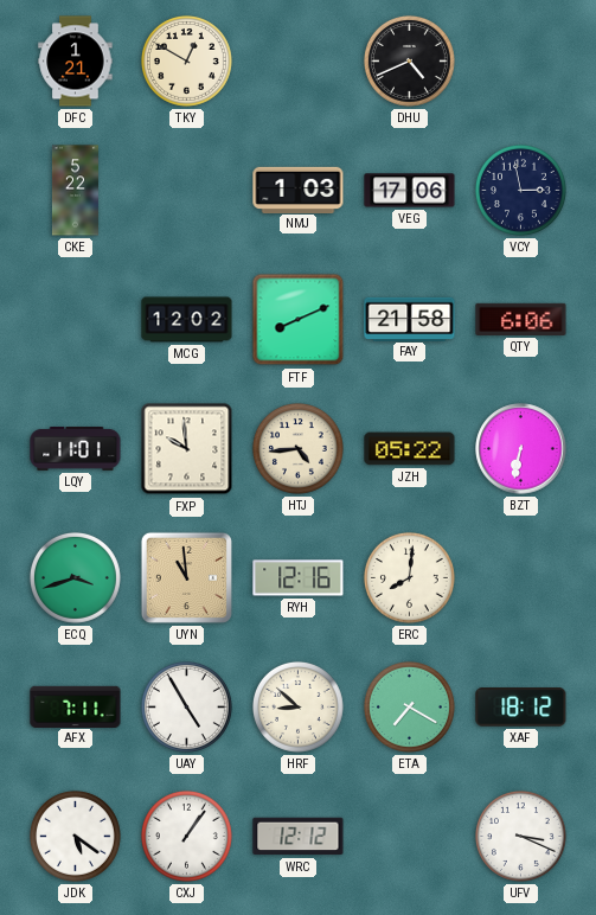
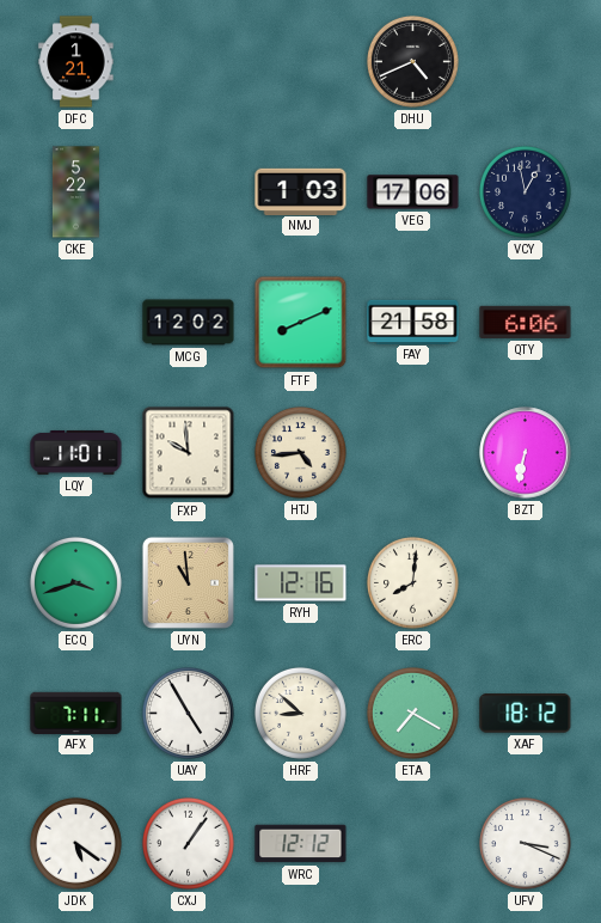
TKY: 12:50 -> none (186, 60)
VCY: 2:58 -> 12:58 (525, 191)
JZH: 05:22 -> none (410, 449)
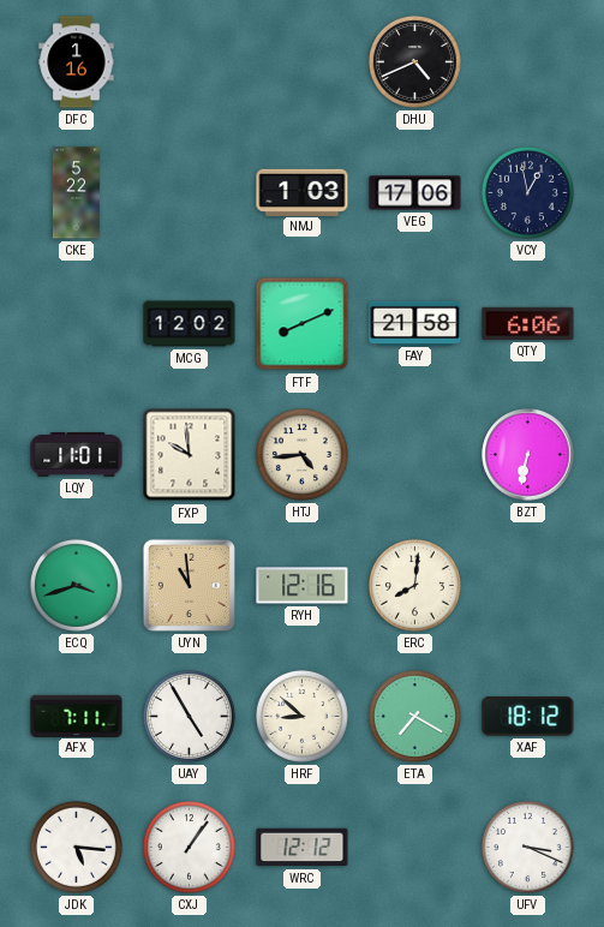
DFC: 1:21 -> 1:16 (77, 62)
JDK: 5:21 -> 5:16 (76, 847)
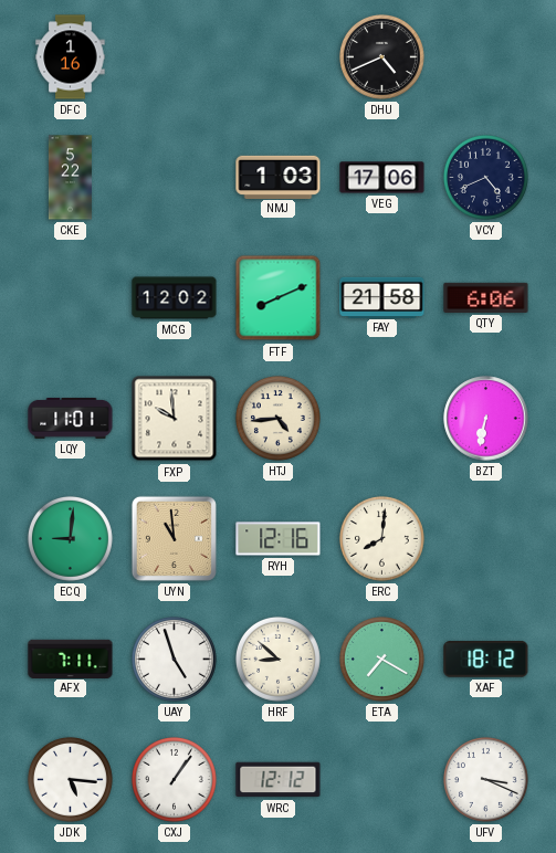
VCY: 12:58 -> 4:41 (485, 177)
ECQ: 3:42 -> 9:01 (70, 538)
UAY: 4:55 -> 4:57 (174, 659)
